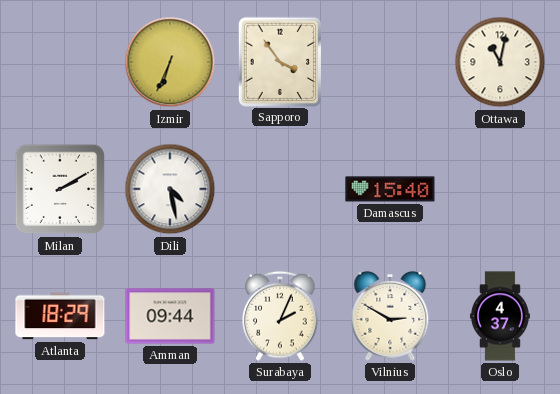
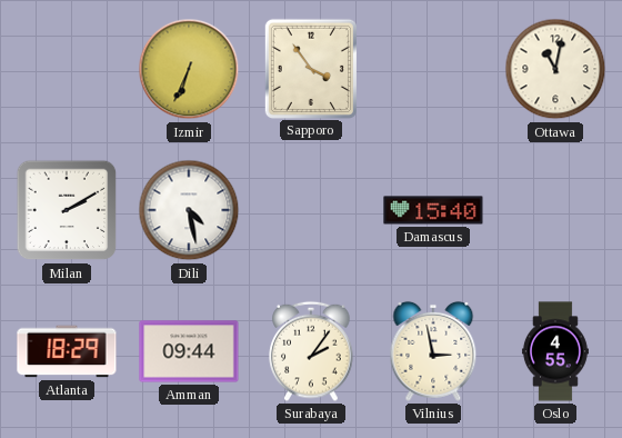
Surabaya: 2:04 -> 2:06 (311, 351)
Vilnius: 2:50 -> 2:58 (433, 351)
Oslo: 4:37 -> 4:55 (555, 351)
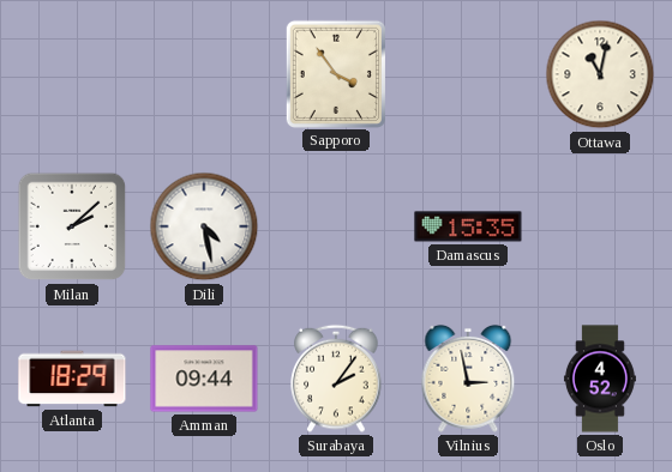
Izmir: 6:34 -> none (189, 69)
Milan: 2:10 -> 2:08 (72, 226)
Damascus: 15:40 -> 15:35 (468, 226)
Oslo: 4:55 -> 4:52 (600, 379)
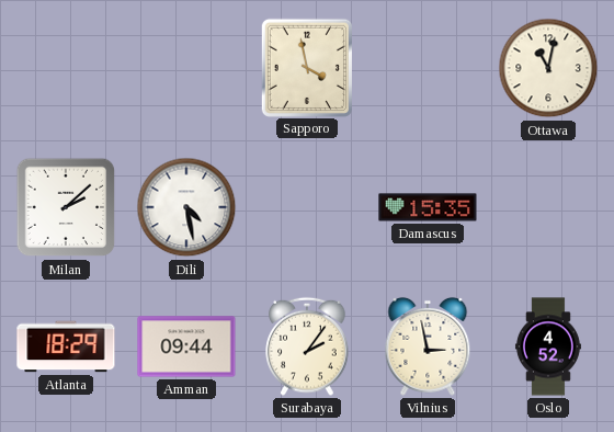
Sapporo: 3:54 -> 3:58 (307, 67)
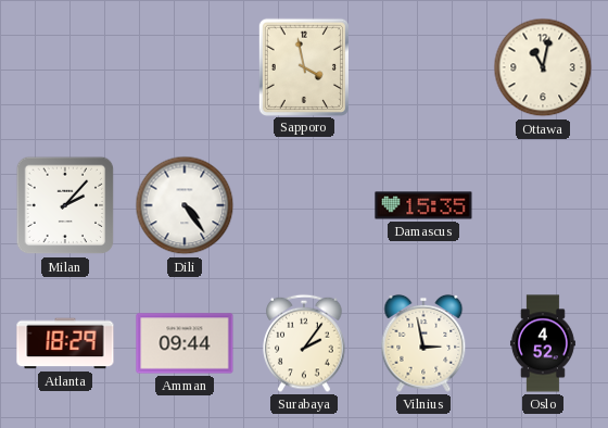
Milan: 2:08 -> 2:07 (65, 205)
Dili: 4:28 -> 4:24 (185, 205)
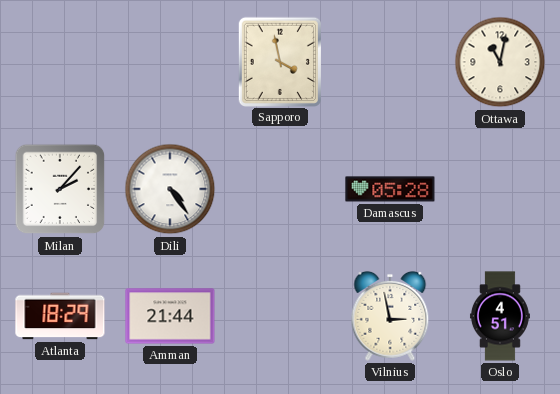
Damascus: 15:35 -> 05:28 (390, 189)
Amman: 09:44 -> 21:44 (170, 316)
Surabaya: 2:06 -> none (304, 343)
Oslo: 4:52 -> 4:51 (500, 316)
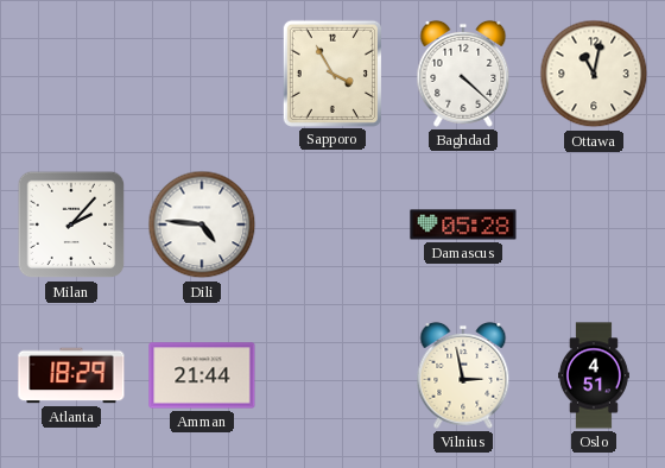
Sapporo: 3:58 -> 3:55 (332, 72)
Baghdad: none -> 4:22 (463, 74)
Dili: 4:24 -> 4:46 (202, 224)
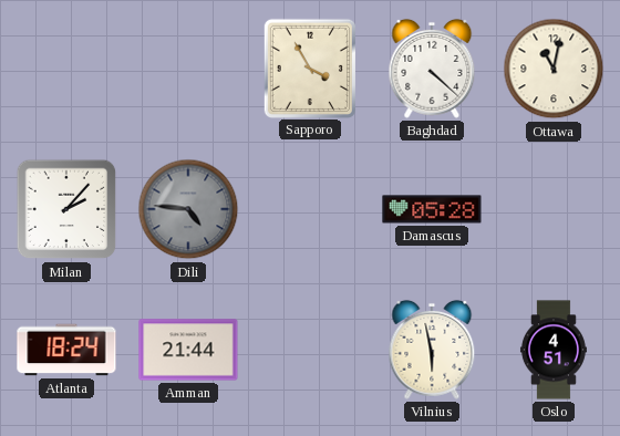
Dili dial: white -> grey (188, 209)
Atlanta: 18:29 -> 18:24 (66, 350)
Vilnius: 2:58 -> 5:58 (432, 350)
